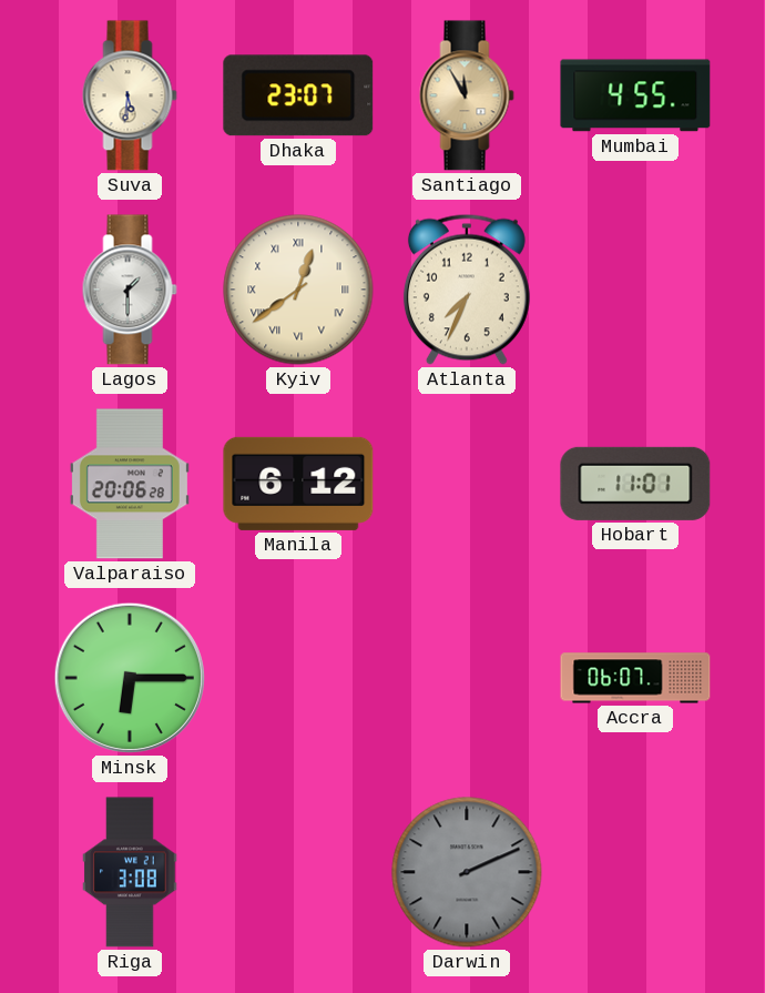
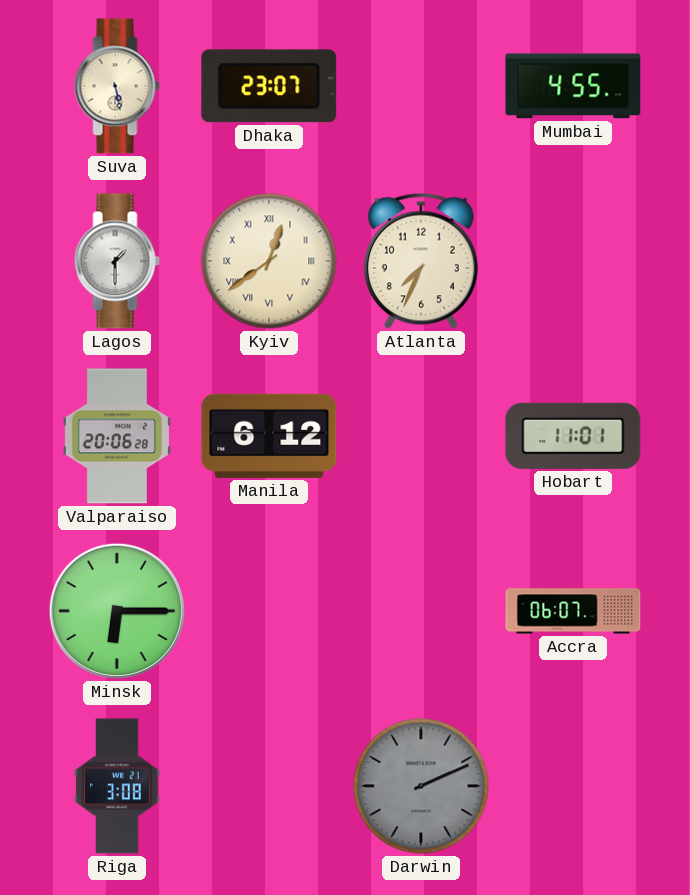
Suva: 5:31 -> 5:28 (117, 86)
Santiago: 11:55 -> none (467, 95)
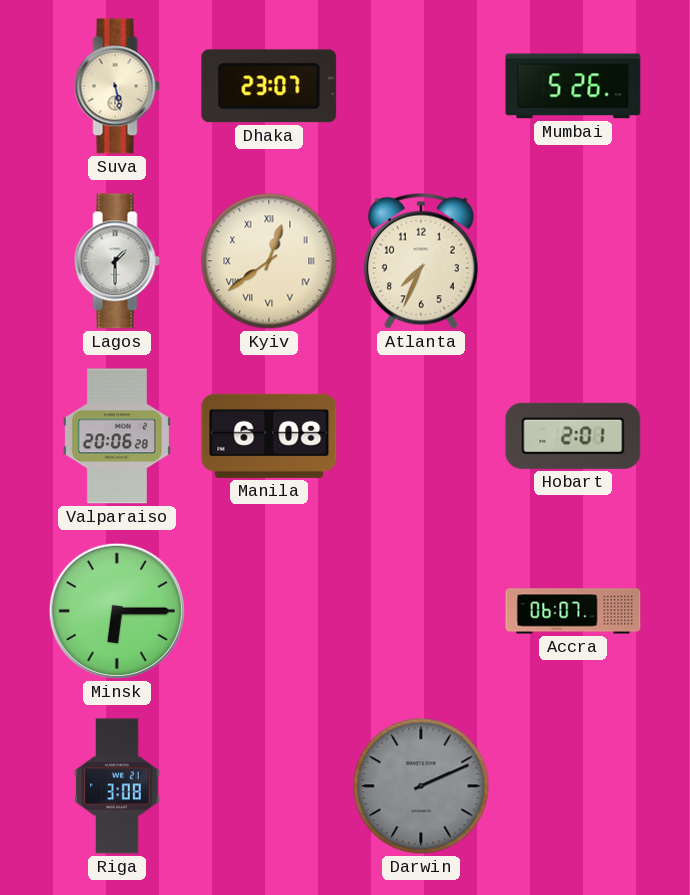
Mumbai: 4:55 -> 5:26 (573, 86)
Manila: 6:12 -> 6:08 (269, 436)
Hobart: 11:01 -> 2:01 (573, 436)
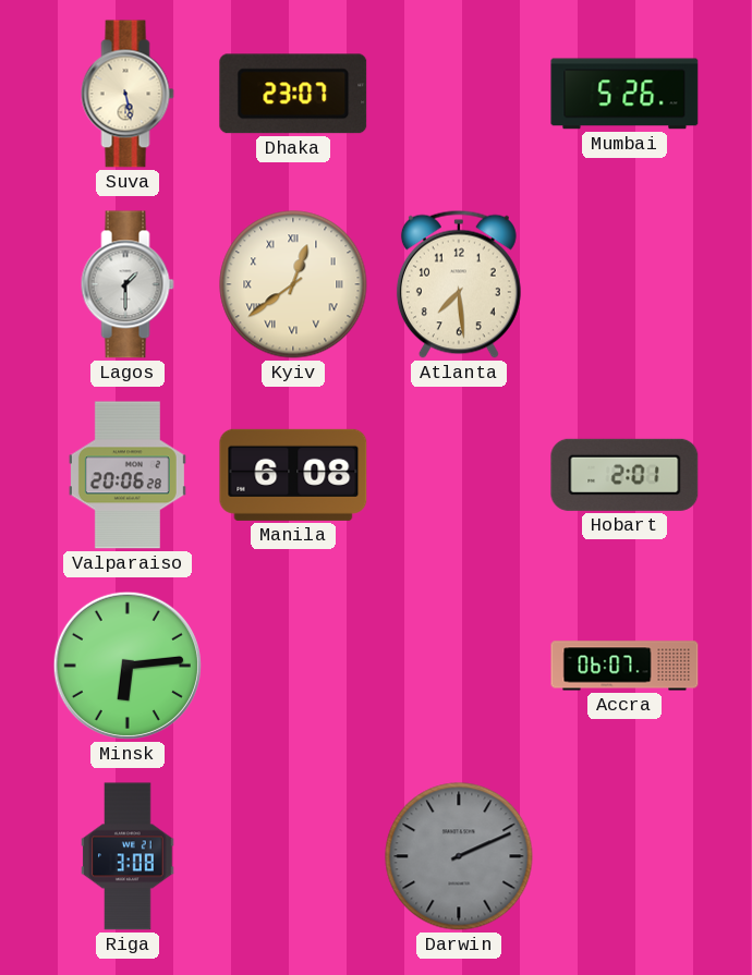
Atlanta: 7:34 -> 7:29 (459, 284)
Minsk: 6:15 -> 6:14 (128, 666)
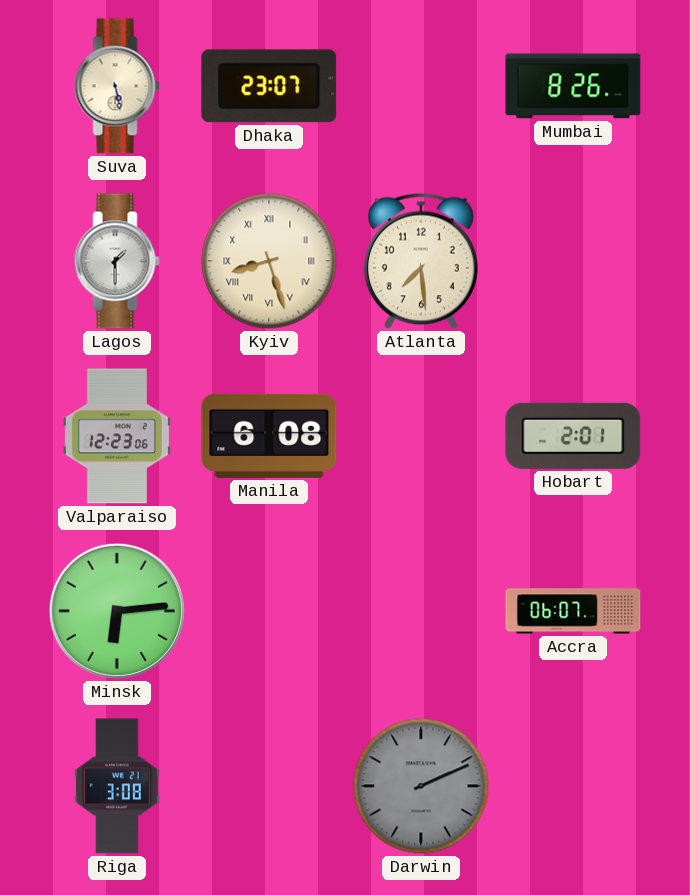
Mumbai: 5:26 -> 8:26 (573, 86)
Kyiv: 12:39 -> 8:27 (269, 261)
Valparaiso: 20:06 -> 12:23 (117, 436)
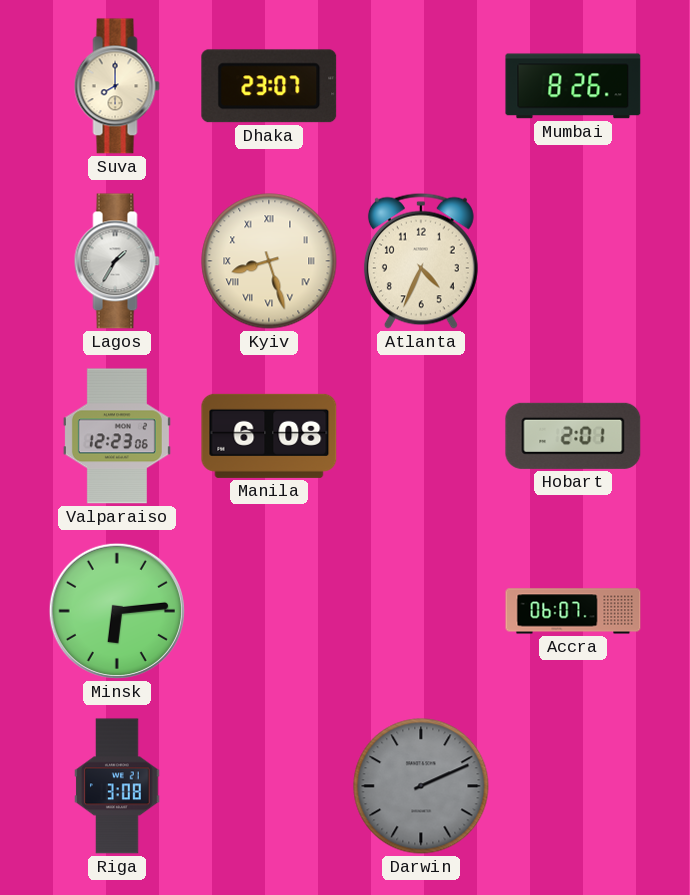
Suva: 5:28 -> 8:00 (117, 86)
Lagos: 1:30 -> 1:35 (117, 261)
Atlanta: 7:29 -> 4:34 (421, 261)
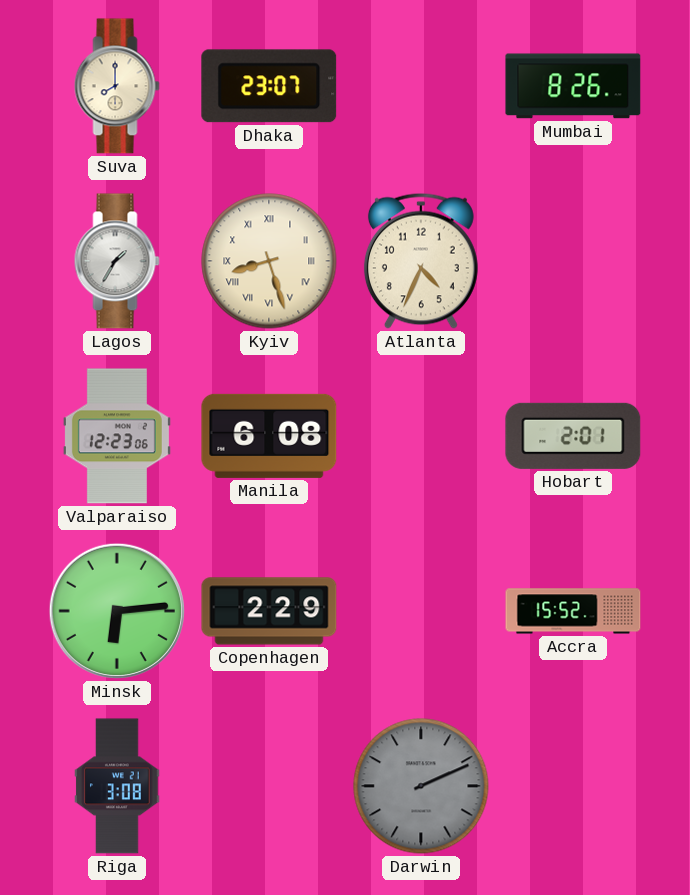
Copenhagen: none -> 2:29 (269, 611)
Accra: 06:07 -> 15:52 (573, 611)
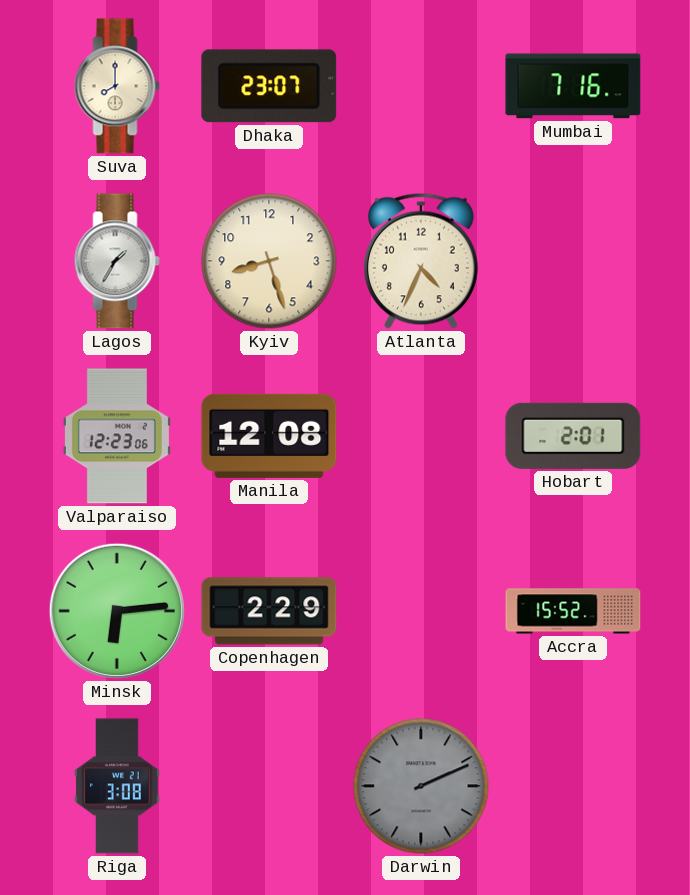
Mumbai: 8:26 -> 7:16 (573, 86)
Kyiv numerals: Roman -> Arabic (269, 261)
Manila: 6:08 -> 12:08 (269, 436)
